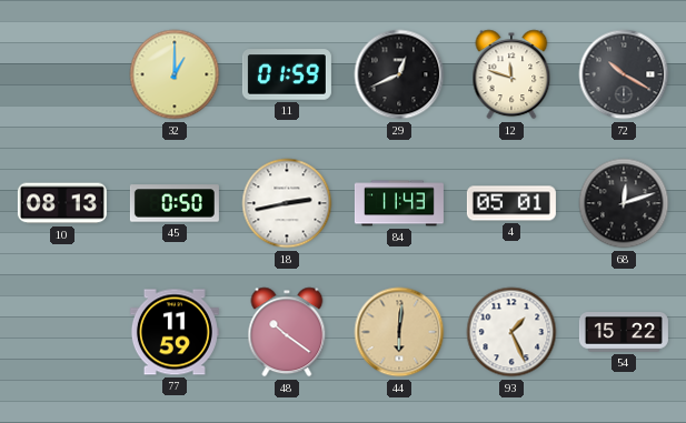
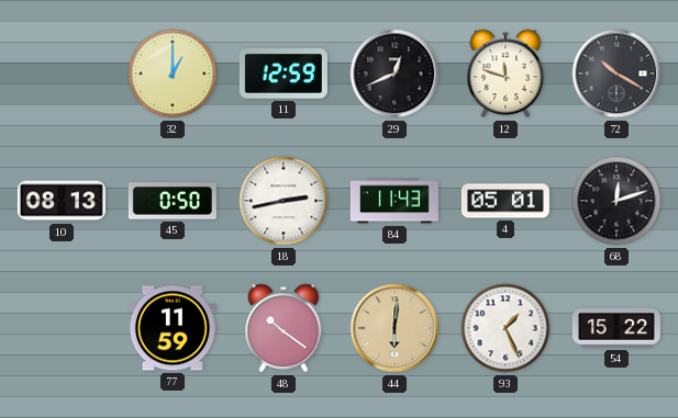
11: 01:59 -> 12:59 (284, 74)
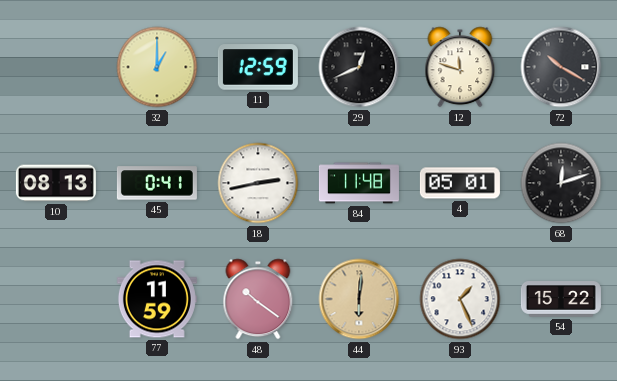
45: 0:50 -> 0:41 (157, 183)
84: 11:43 -> 11:48 (359, 183)
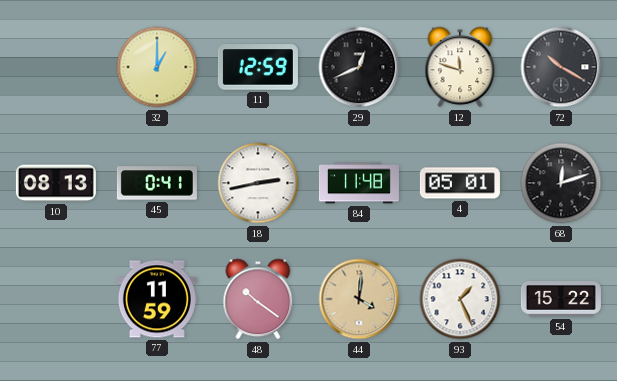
44: 6:01 -> 4:01 (359, 299)
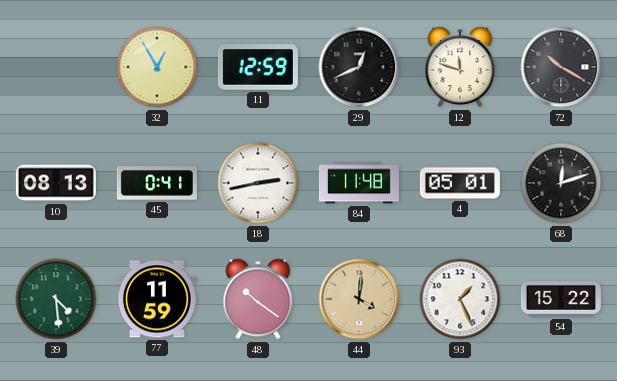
32: 1:00 -> 12:55 (157, 67)
39: none -> 4:29 (56, 299)
